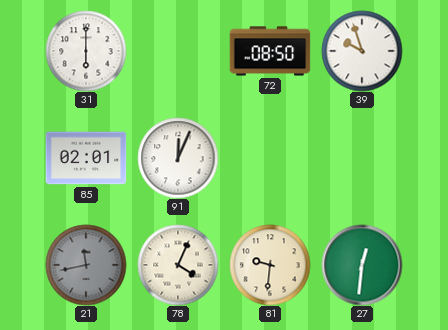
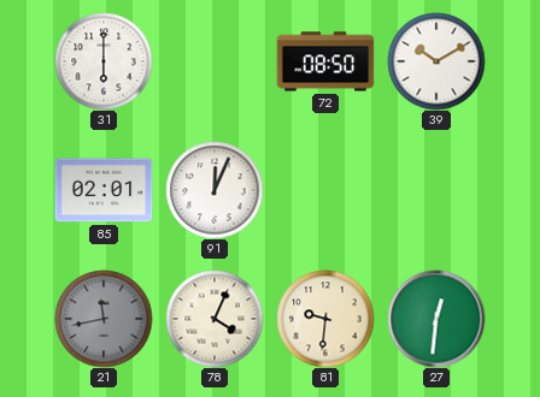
39: 9:57 -> 10:10 (436, 61)
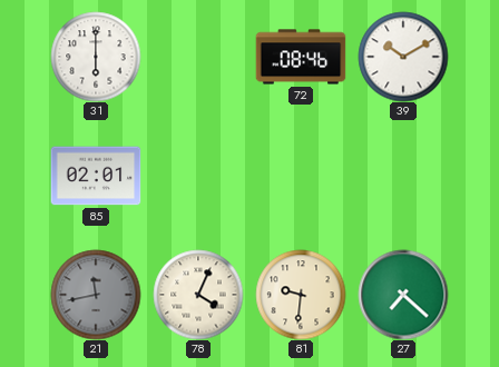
72: 08:50 -> 08:46 (301, 57)
91: 12:04 -> none (215, 190)
27: 12:31 -> 7:22 (403, 295)
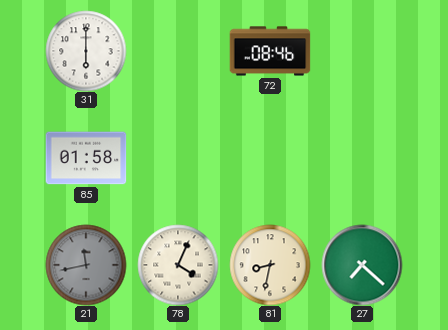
39: 10:10 -> none (403, 57)
85: 02:01 -> 01:58 (86, 158)
81: 9:31 -> 8:32 (270, 265)
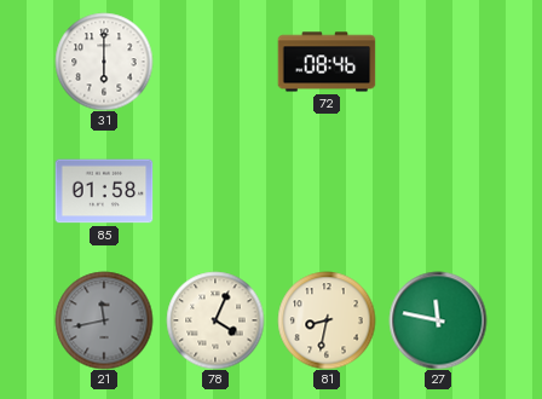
27: 7:22 -> 11:47 (438, 320)
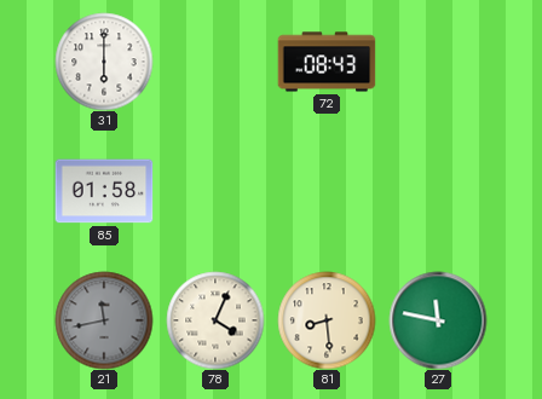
72: 08:46 -> 08:43 (327, 62)
81: 8:32 -> 8:29 (327, 320)
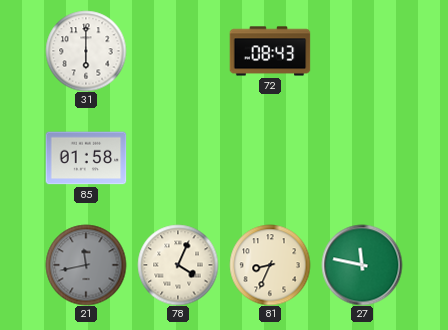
81: 8:29 -> 8:34 (270, 265)
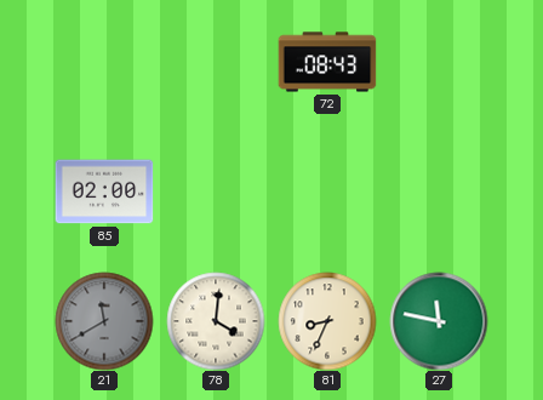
31: 6:00 -> none (86, 51)
85: 01:58 -> 02:00 (104, 192)
21: 11:43 -> 11:40 (104, 321)
78: 4:04 -> 4:01 (216, 321)
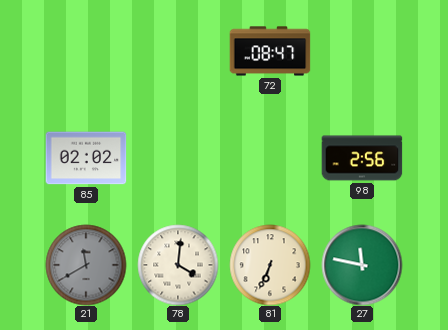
72: 08:43 -> 08:47 (270, 51)
85: 02:00 -> 02:02 (86, 158)
98: none -> 2:56 (362, 158)
81: 8:34 -> 6:34 (270, 265)
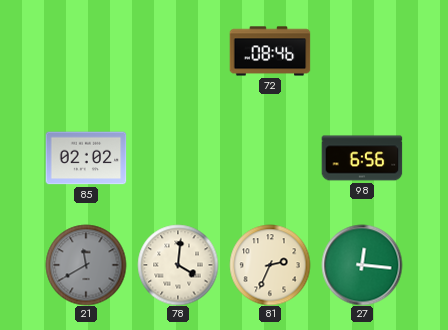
72: 08:47 -> 08:46 (270, 51)
98: 2:56 -> 6:56 (362, 158)
81: 6:34 -> 2:34 (270, 265)
27: 11:47 -> 12:16 (362, 265)
